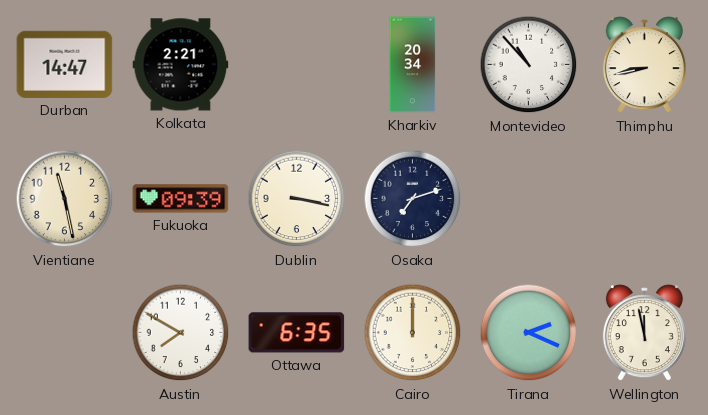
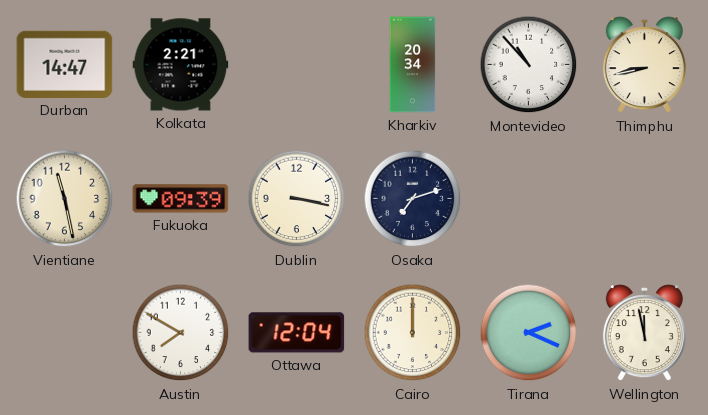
Ottawa: 6:35 -> 12:04 (297, 333)
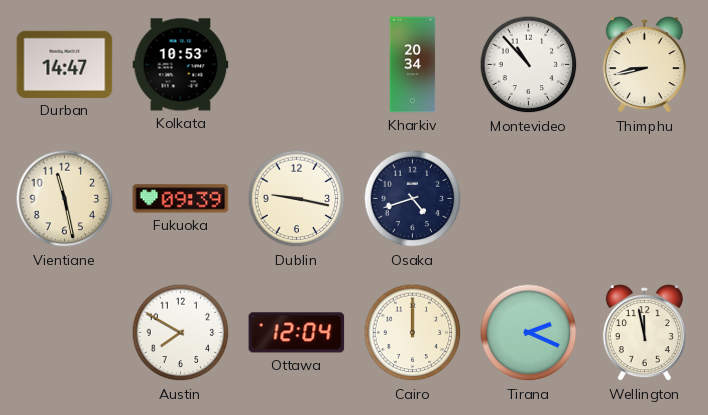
Kolkata: 2:21 -> 10:53 (181, 65)
Dublin: 3:17 -> 9:17 (297, 199)
Osaka: 7:12 -> 4:42 (413, 199)
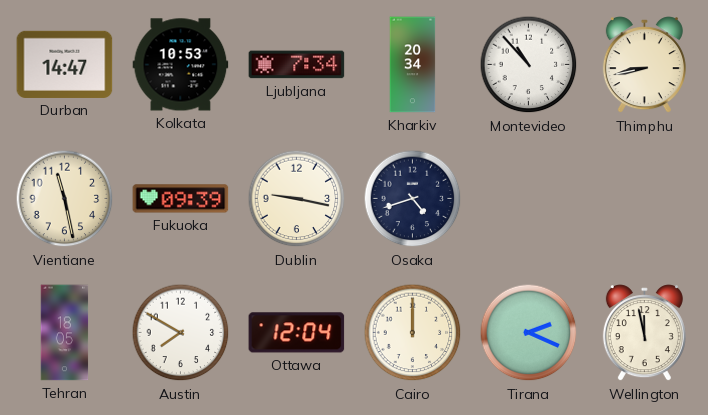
Ljubljana: none -> 7:34 (297, 65)
Tehran: none -> 18:05 (65, 333)
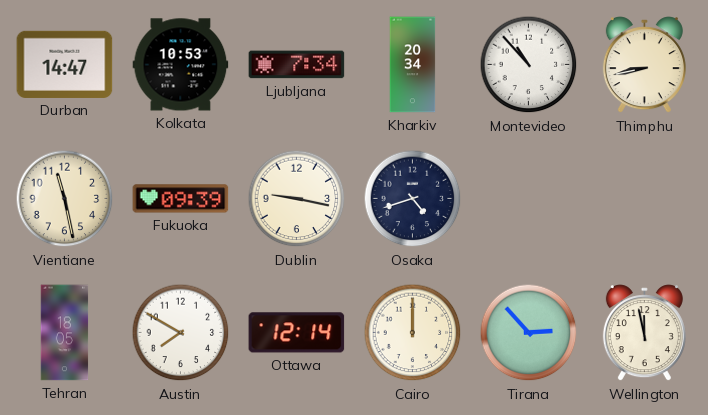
Ottawa: 12:04 -> 12:14 (297, 333)
Tirana: 2:19 -> 2:53 (529, 333)
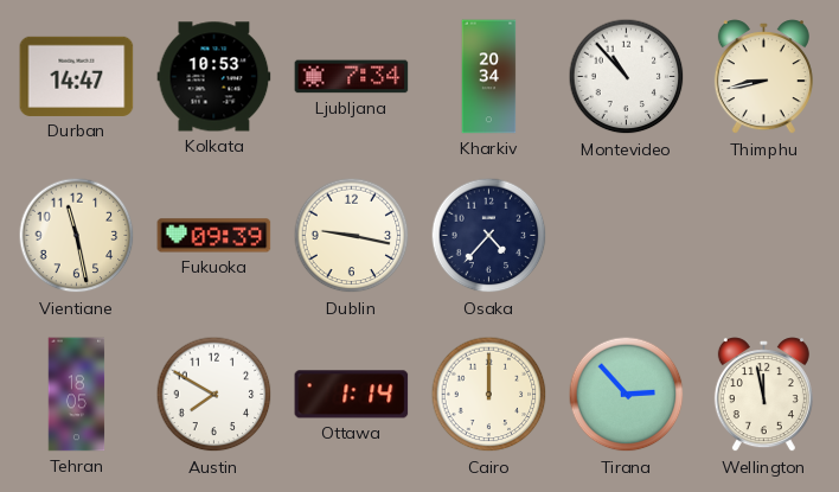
Osaka: 4:42 -> 4:37 (489, 236)
Ottawa: 12:14 -> 1:14 (352, 395)
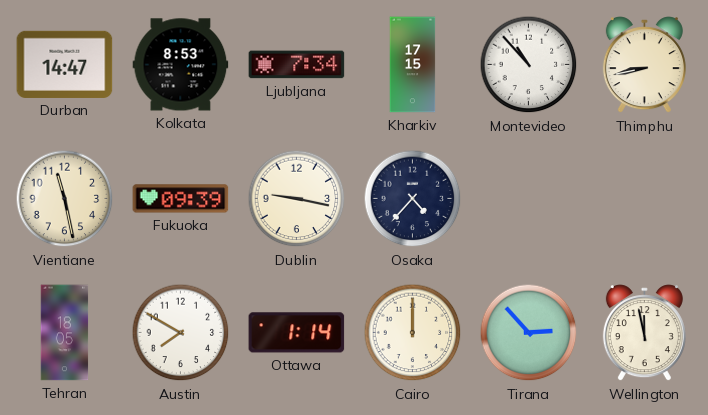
Kolkata: 10:53 -> 8:53 (181, 65)
Kharkiv: 20:34 -> 17:15 (413, 65)
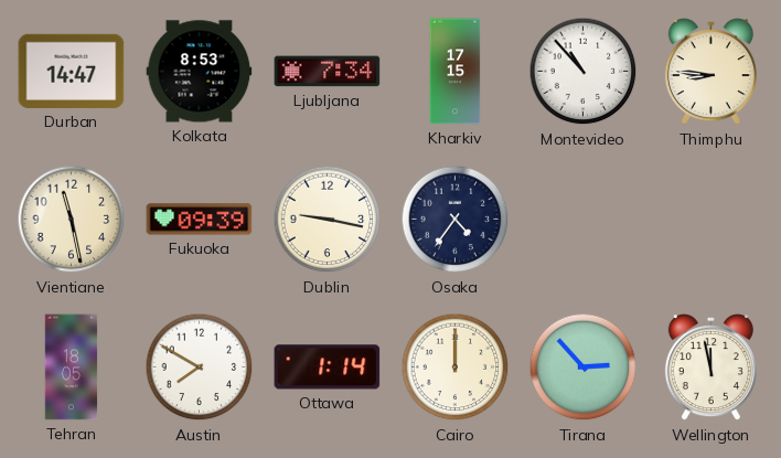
Thimphu: 8:43 -> 8:46 (710, 72)
Osaka: 4:37 -> 4:36 (456, 220)
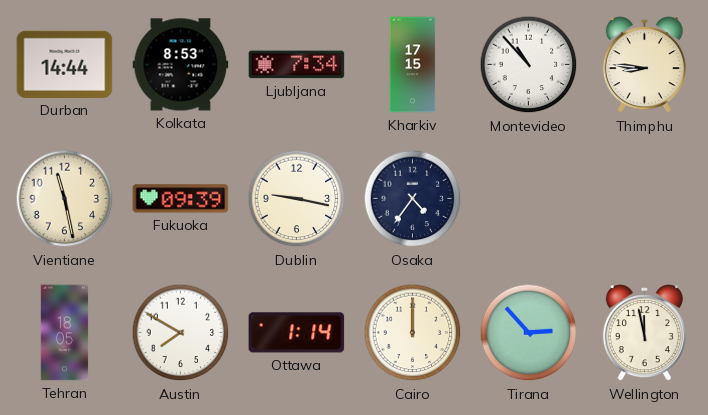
Durban: 14:47 -> 14:44 (65, 64)
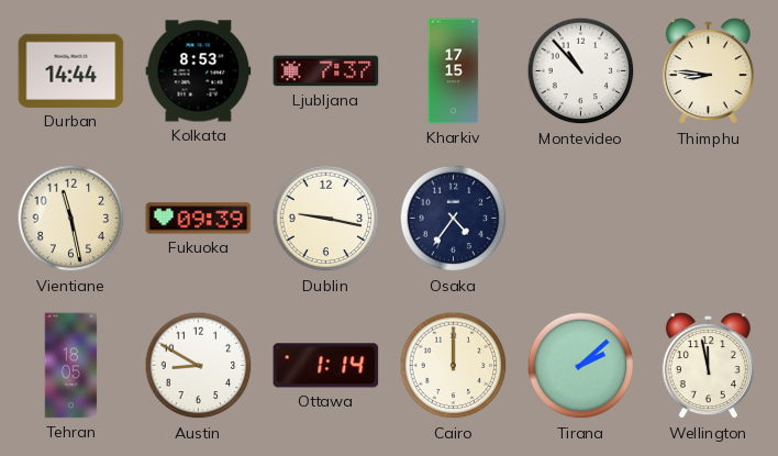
Ljubljana: 7:34 -> 7:37 (326, 71)
Austin: 7:50 -> 8:50 (199, 366)
Tirana: 2:53 -> 2:08 (581, 366)
